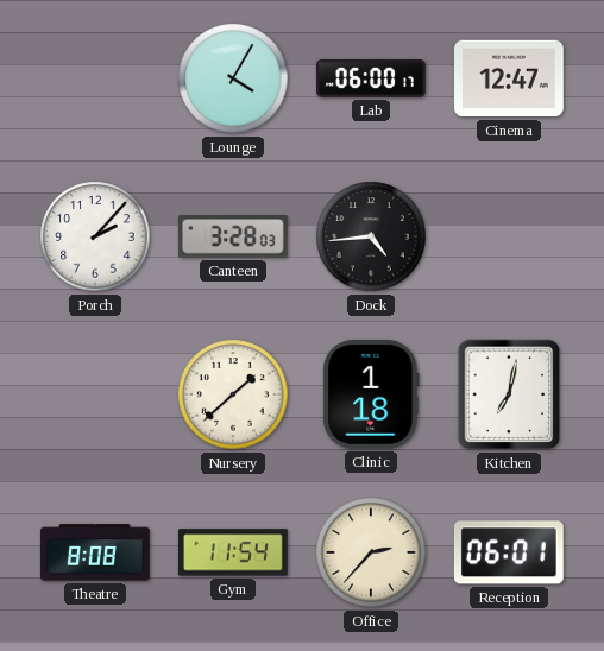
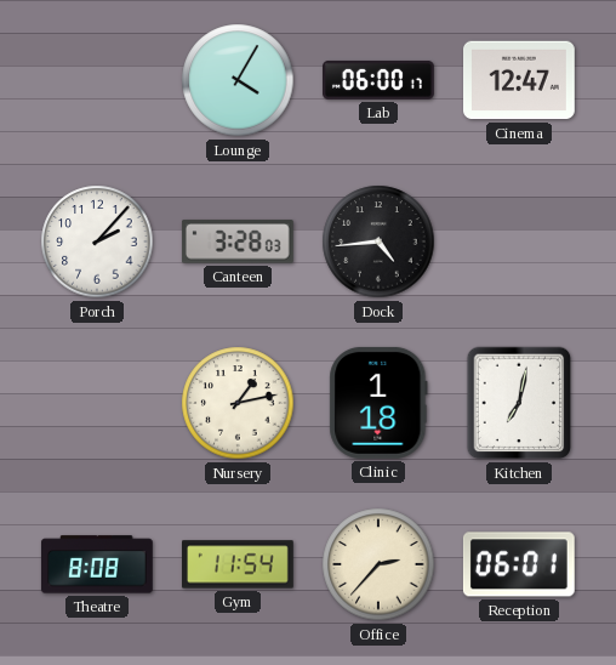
Nursery: 1:38 -> 1:13 (238, 403)
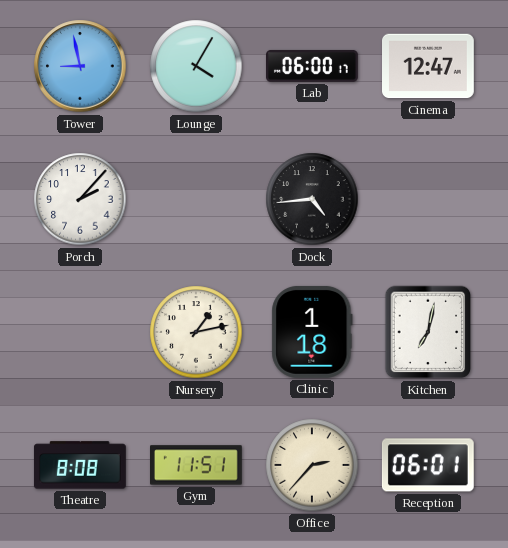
Tower: none -> 8:58 (80, 66)
Canteen: 3:28 -> none (238, 241)
Gym: 11:54 -> 11:51 (197, 465)
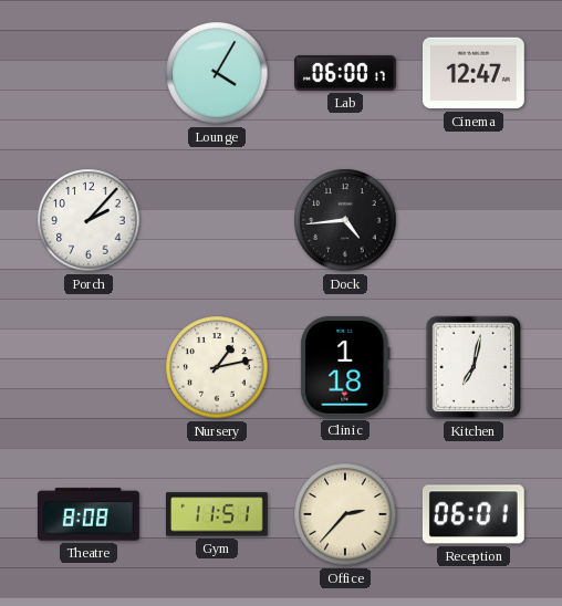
Tower: 8:58 -> none (80, 66)
